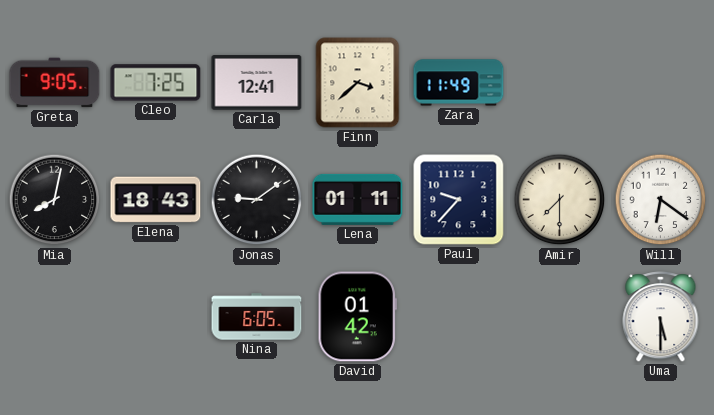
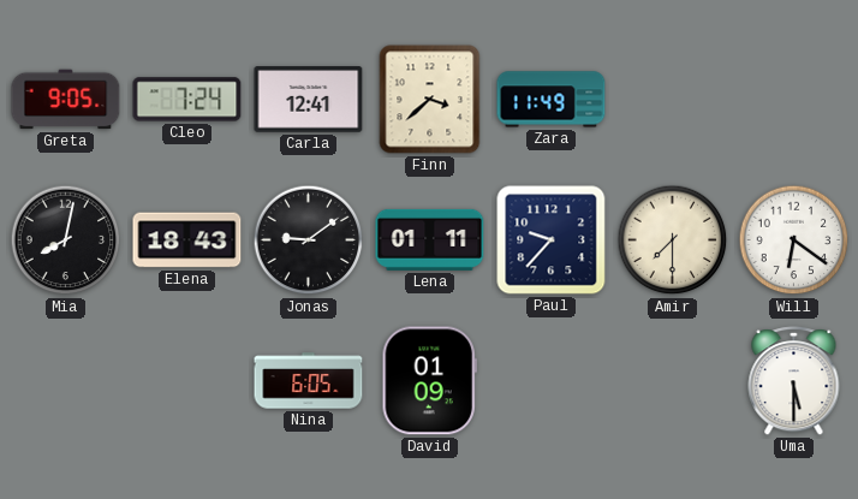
Cleo: 7:25 -> 7:24 (187, 100)
David: 01:42 -> 01:09 (429, 381)
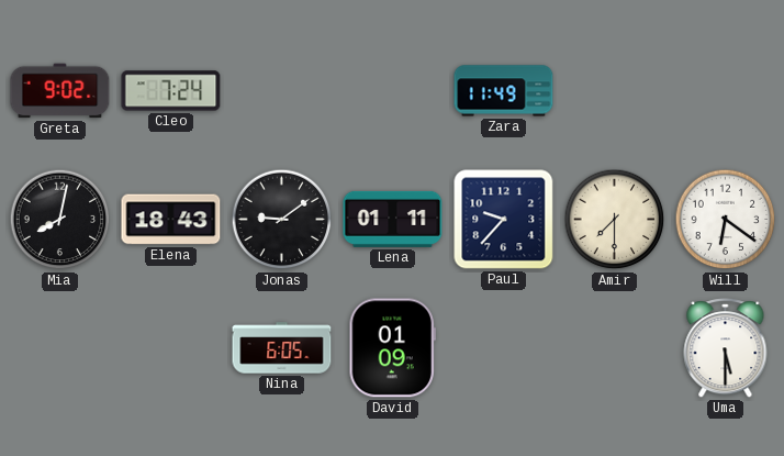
Greta: 9:05 -> 9:02 (60, 91)
Carla: 12:41 -> none (309, 100)
Finn: 3:38 -> none (430, 100)
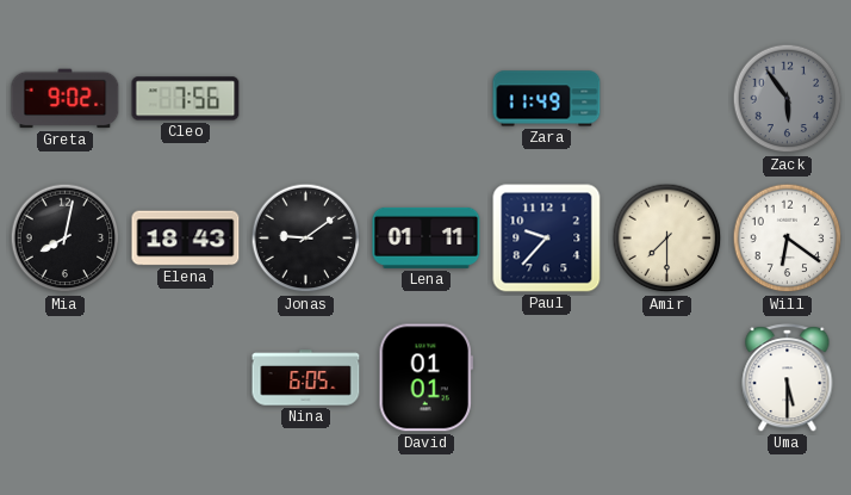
Cleo: 7:24 -> 7:56 (186, 99)
Zack: none -> 5:54 (788, 99)
David: 01:09 -> 01:01 (425, 378)
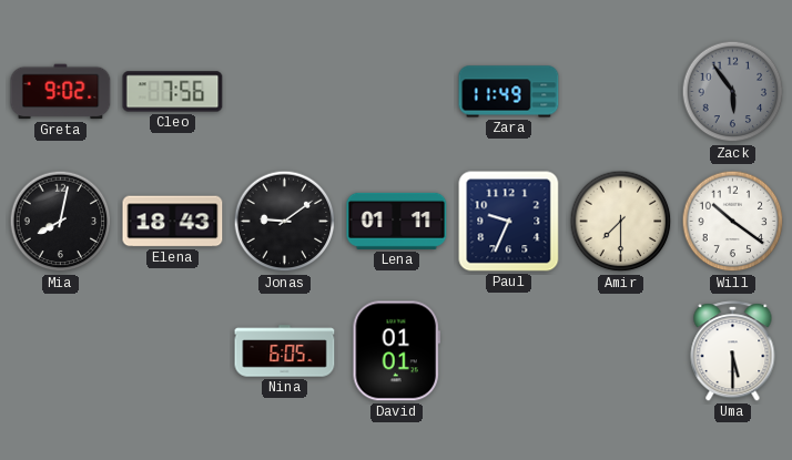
Paul: 9:37 -> 9:34 (509, 222)
Will: 6:21 -> 10:21 (733, 222)
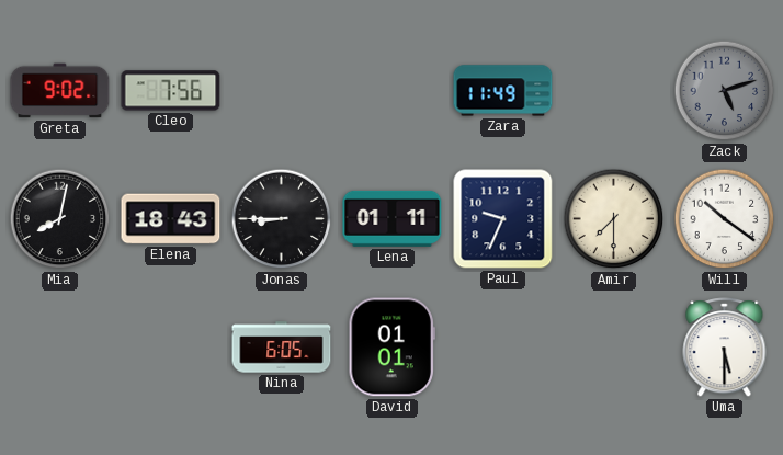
Zack: 5:54 -> 5:12 (725, 91)
Jonas: 9:09 -> 8:45 (282, 219)
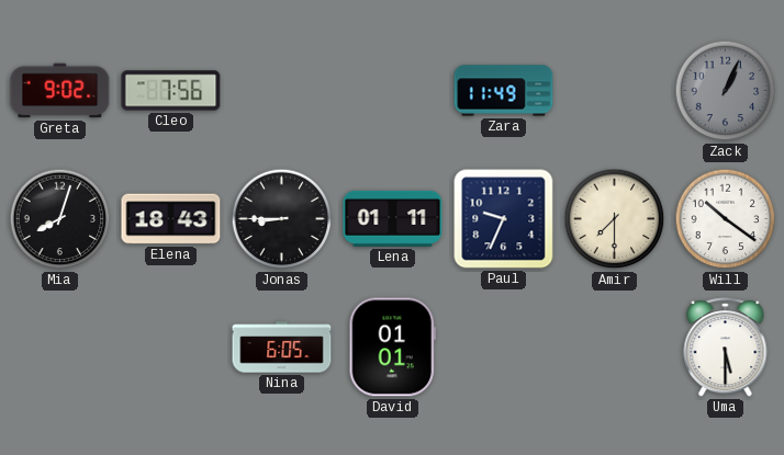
Zack: 5:12 -> 1:04 (726, 91)
Mia: 8:02 -> 8:03 (60, 219)
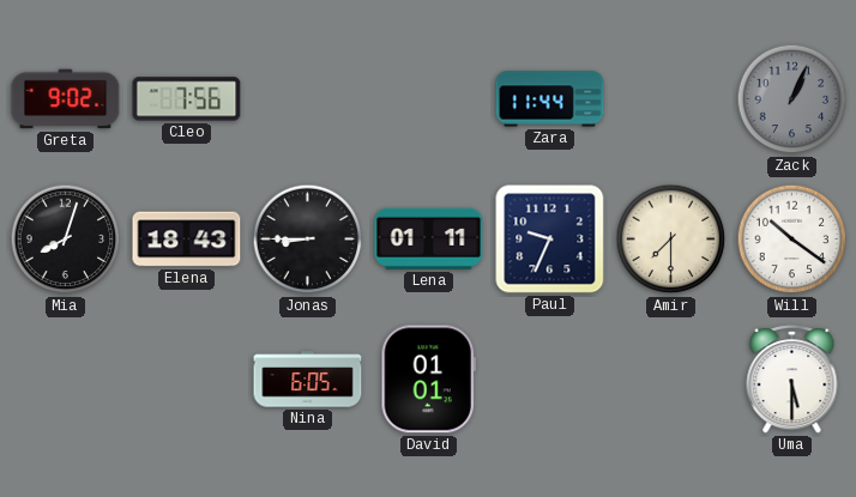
Zara: 11:49 -> 11:44 (550, 99)
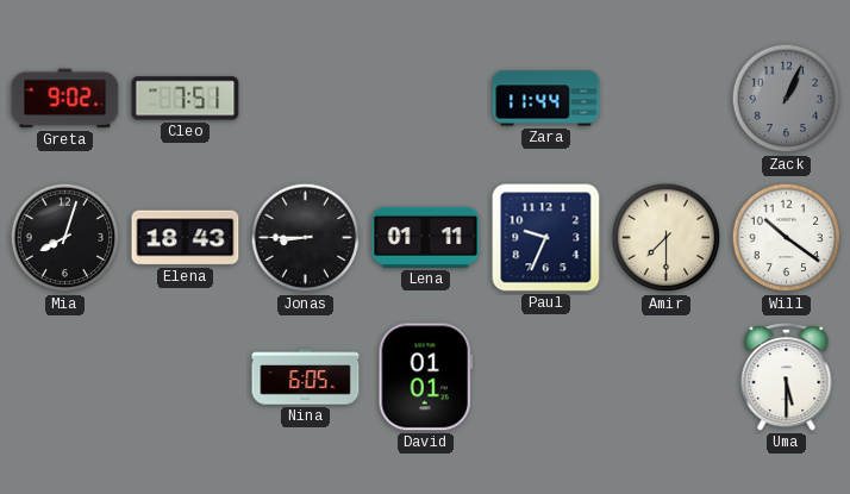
Cleo: 7:56 -> 7:51 (186, 99)
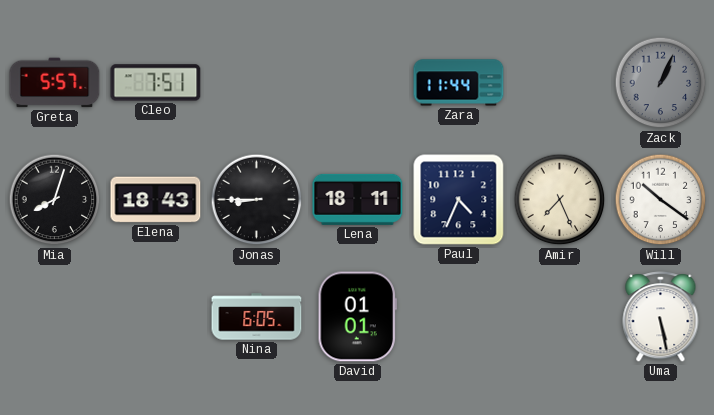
Greta: 9:02 -> 5:57 (55, 83)
Lena: 01:11 -> 18:11 (358, 199)
Paul: 9:34 -> 4:34 (459, 200)
Amir: 7:30 -> 7:26 (560, 200)
Uma: 5:30 -> 5:28 (661, 317)
